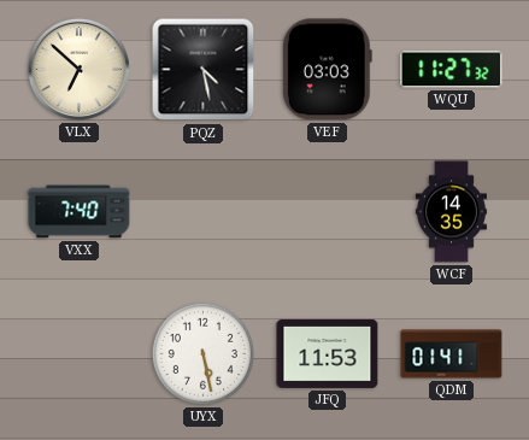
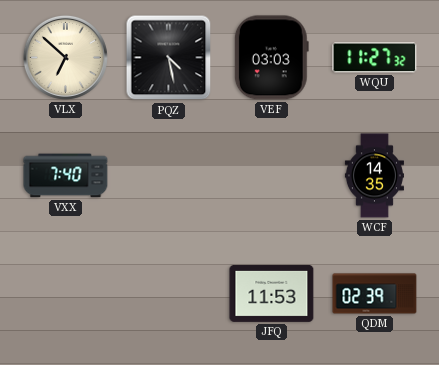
UYX: 5:28 -> none (202, 353)
QDM: 01:41 -> 02:39 (375, 294)
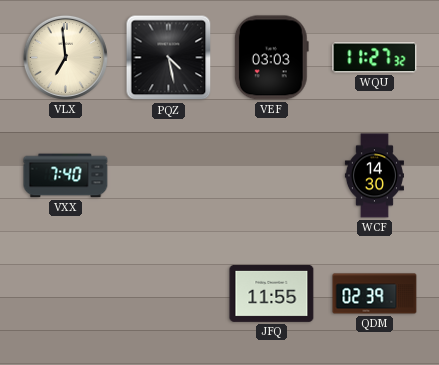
VLX: 6:52 -> 6:59 (65, 57)
WCF: 14:35 -> 14:30 (374, 176)
JFQ: 11:53 -> 11:55 (272, 293)
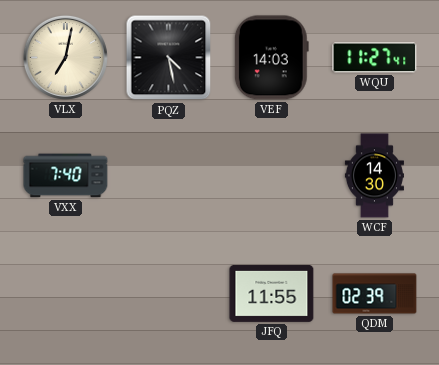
VLX: 6:59 -> 7:02 (65, 57)
VEF: 03:03 -> 14:03 (271, 58)
WQU: 11:27:32 -> 11:27:41 (375, 58)
